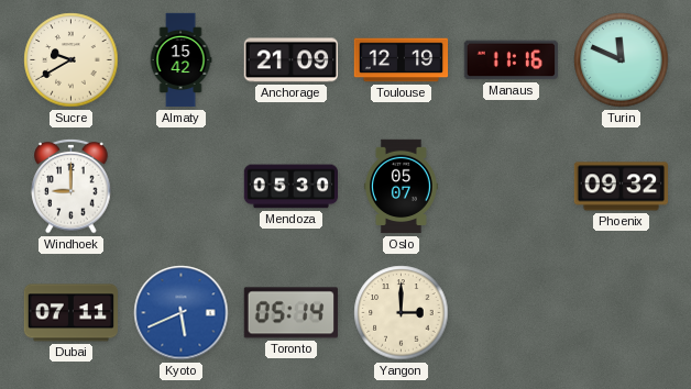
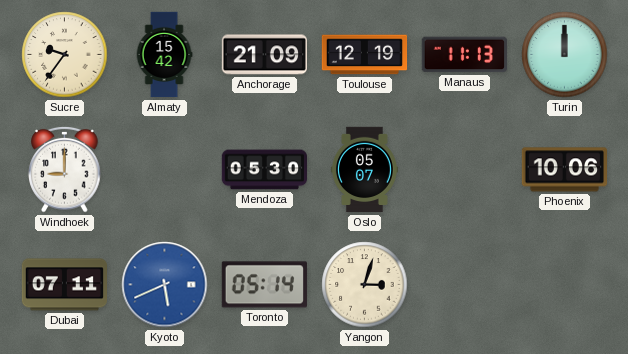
Sucre: 9:40 -> 9:36 (65, 55)
Manaus: 11:16 -> 11:13 (464, 55)
Turin: 11:49 -> 12:00 (565, 55)
Phoenix: 09:32 -> 10:06 (565, 170)
Yangon: 3:00 -> 3:03 (365, 285)
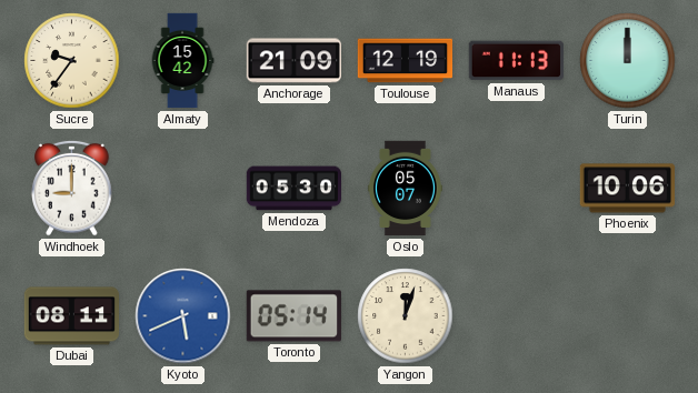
Dubai: 07:11 -> 08:11 (71, 316)
Yangon: 3:03 -> 12:03 (406, 316)
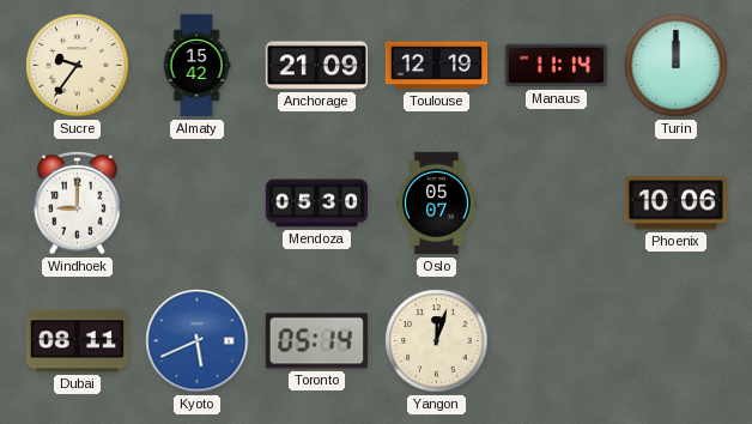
Manaus: 11:13 -> 11:14 (556, 66)
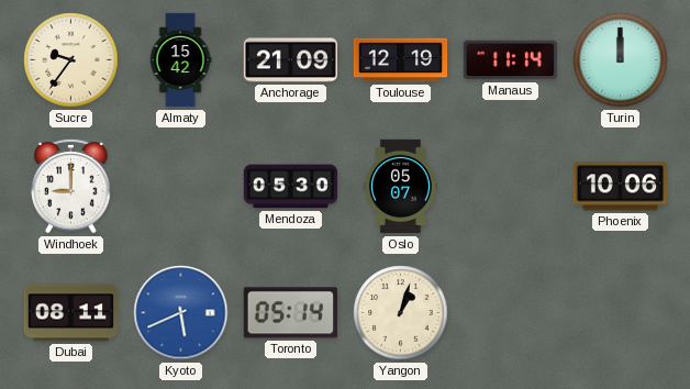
Yangon: 12:03 -> 1:03 (401, 313)
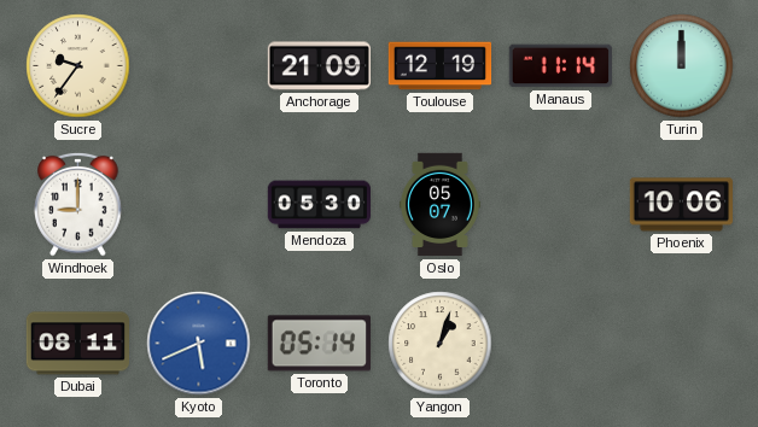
Almaty: 15:42 -> none (180, 60)
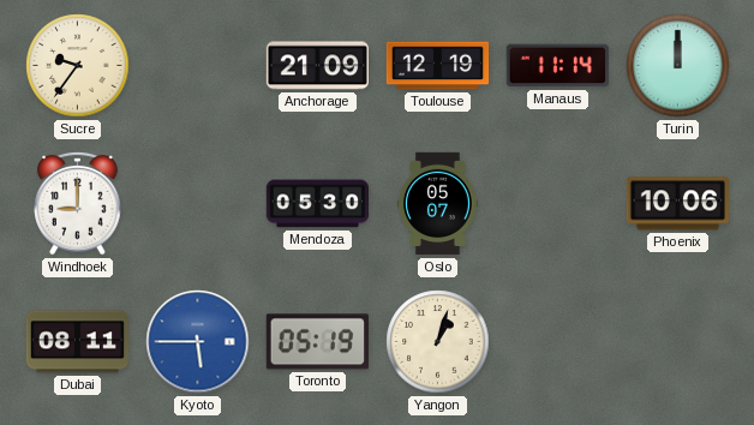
Kyoto: 5:41 -> 5:45 (198, 342)
Toronto: 05:14 -> 05:19 (317, 342)
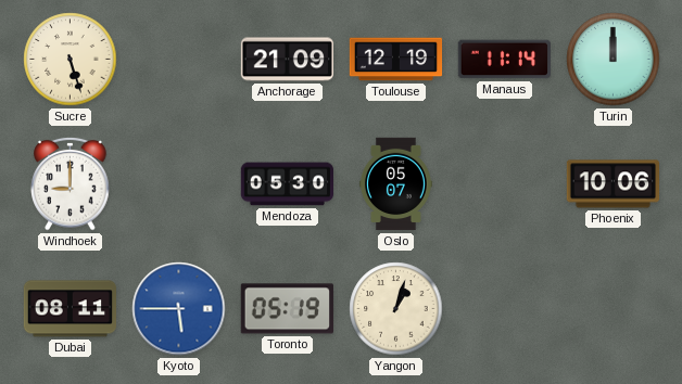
Sucre: 9:36 -> 5:27 (71, 60)
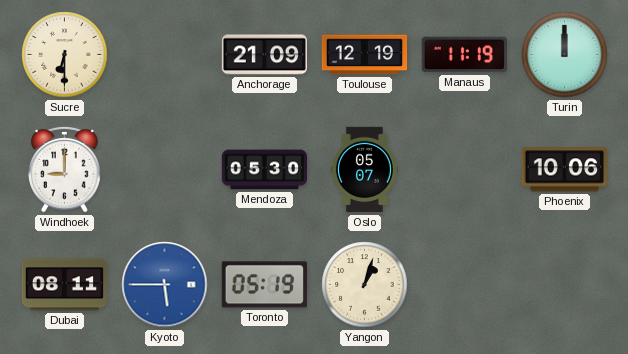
Sucre: 5:27 -> 6:30 (65, 55)
Manaus: 11:14 -> 11:19 (464, 55)
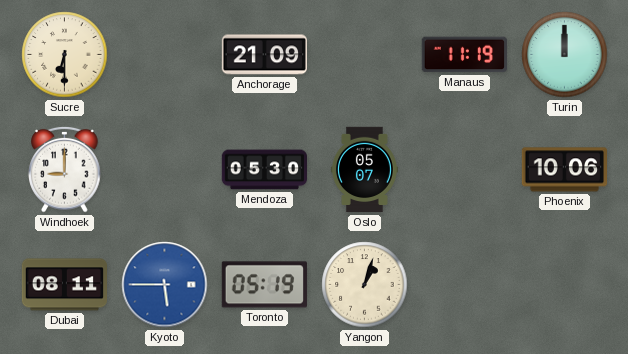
Toulouse: 12:19 -> none (365, 55)
